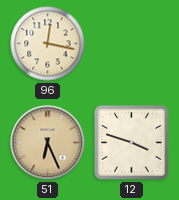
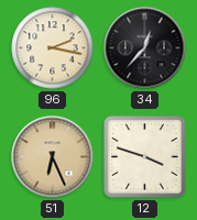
96: 12:17 -> 2:17 (53, 48)
34: none -> 12:37 (145, 48)
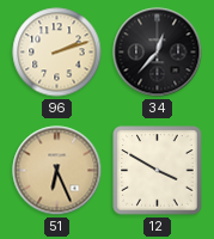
96: 2:17 -> 2:12 (57, 53)
12: 3:48 -> 3:50 (158, 171)
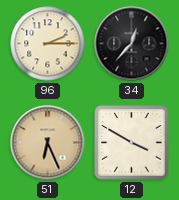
96: 2:12 -> 2:15 (48, 44)
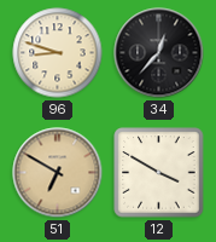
96: 2:15 -> 8:48 (58, 53)
51: 6:26 -> 6:50 (58, 173)
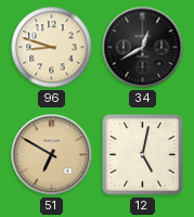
34: 12:37 -> 12:40 (143, 48)
12: 3:50 -> 5:02 (143, 155)
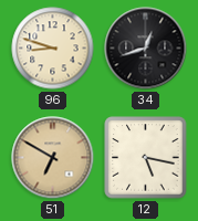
34: 12:40 -> 12:42 (146, 49)
12: 5:02 -> 5:17 (146, 158)
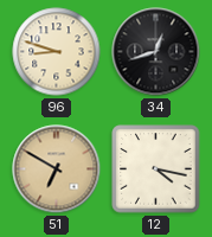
12: 5:17 -> 4:17 (156, 169)
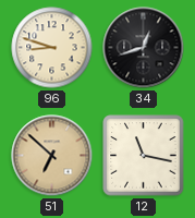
51: 6:50 -> 6:52 (52, 156)
12: 4:17 -> 11:17 (144, 156)
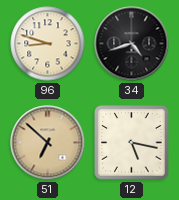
34: 12:42 -> 4:42 (132, 44)
12: 11:17 -> 5:17 (132, 143)
